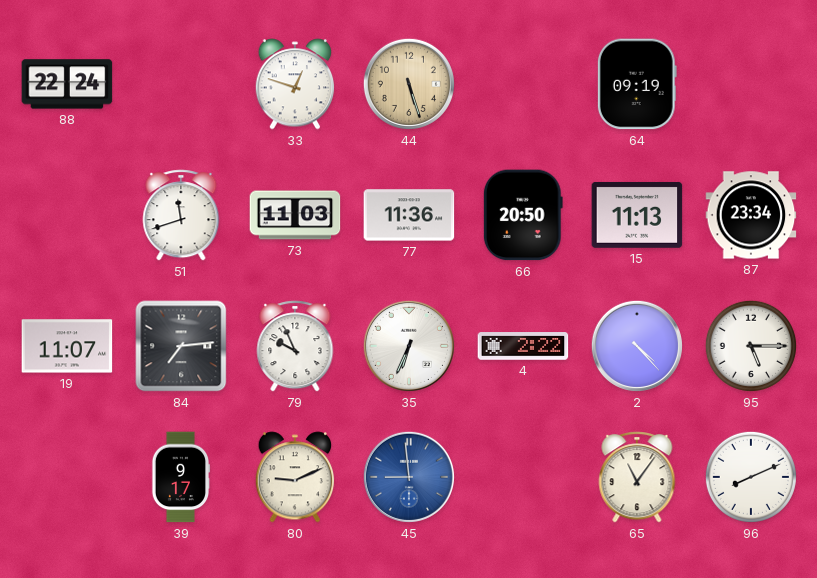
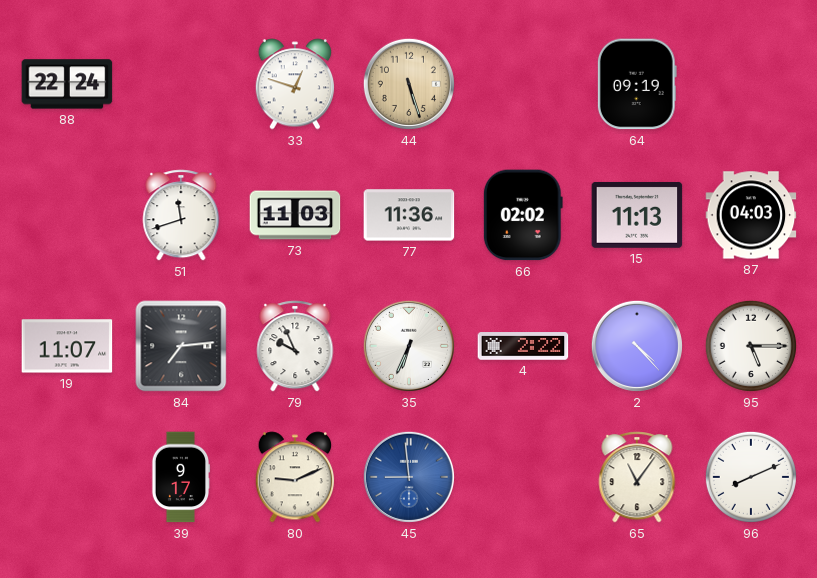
66: 20:50 -> 02:02 (523, 215)
87: 23:34 -> 04:03 (751, 215)
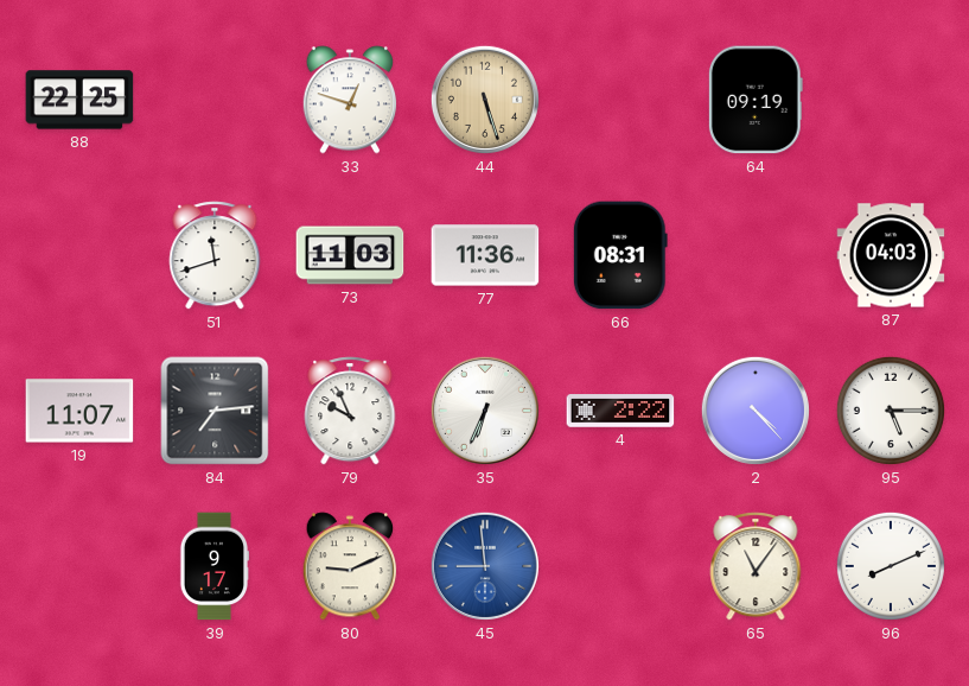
88: 22:24 -> 22:25 (79, 100)
66: 02:02 -> 08:31 (620, 255)
15: 11:13 -> none (637, 215)
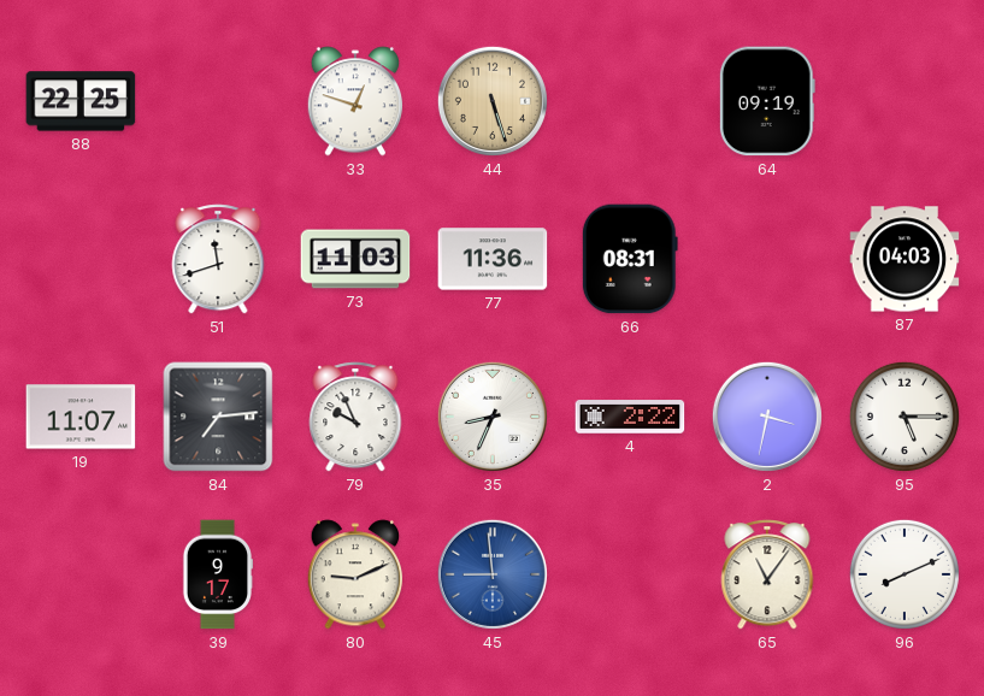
35: 6:34 -> 8:34 (493, 417)
2: 4:23 -> 3:32 (767, 417)
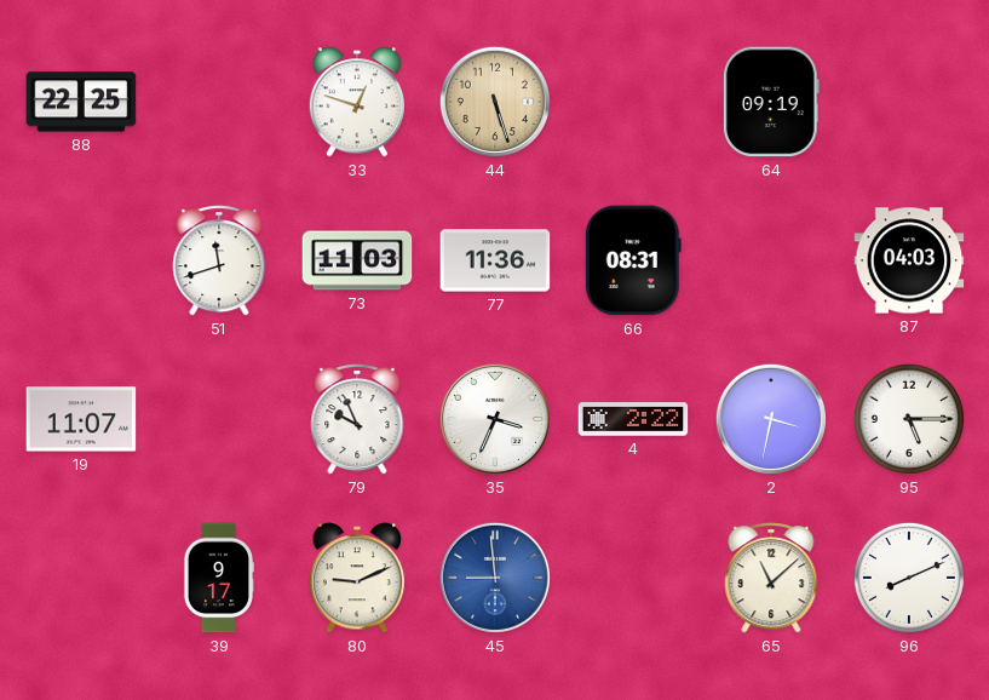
84: 7:14 -> none (218, 417)
35: 8:34 -> 3:34 (495, 419)
65: 11:06 -> 11:08 (771, 578)
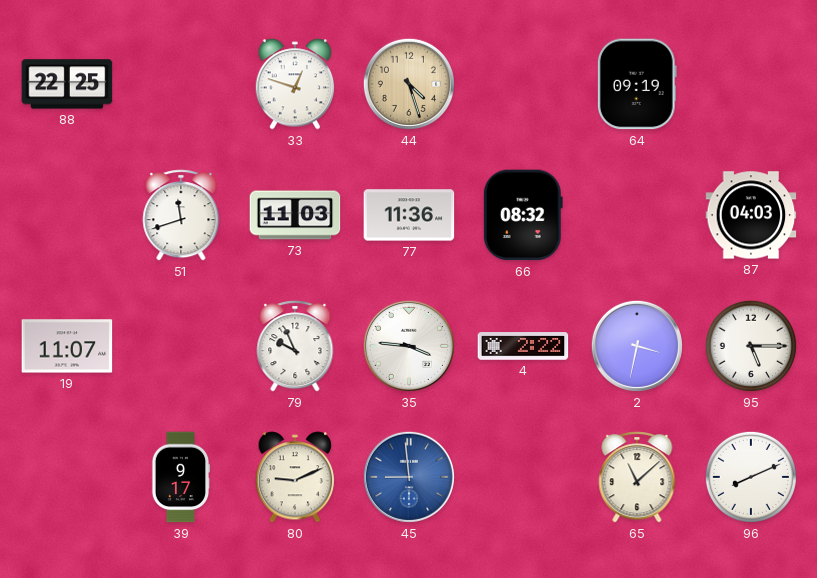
44: 5:27 -> 4:27 (409, 84)
66: 08:31 -> 08:32 (523, 215)
35: 3:34 -> 3:46 (409, 346)
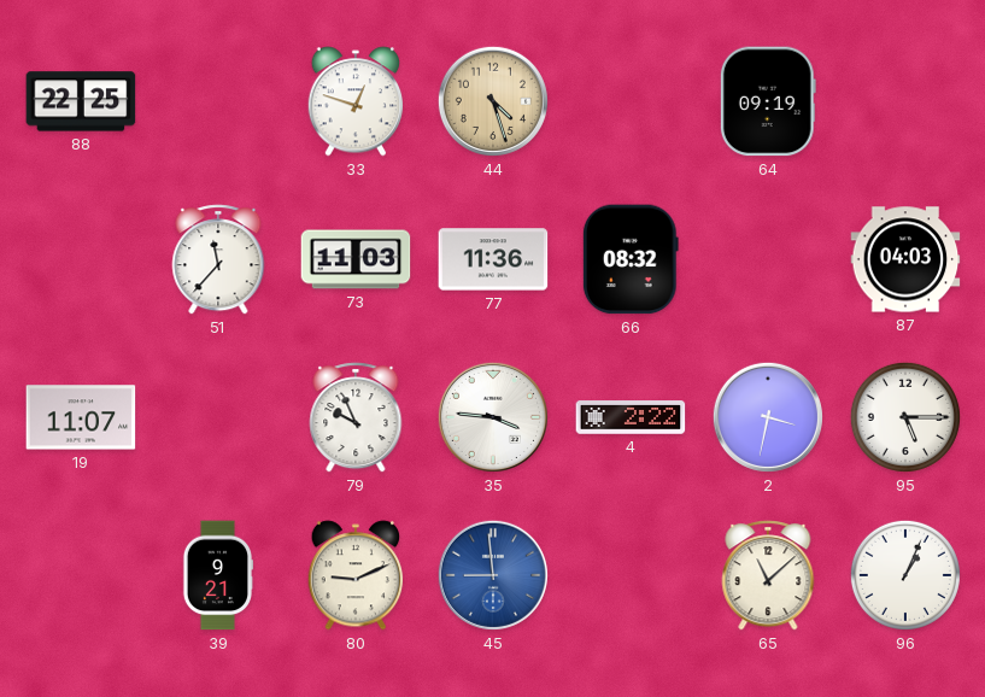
51: 11:42 -> 11:37 (218, 259)
39: 9:17 -> 9:21 (218, 575)
96: 8:11 -> 1:04 (905, 575)
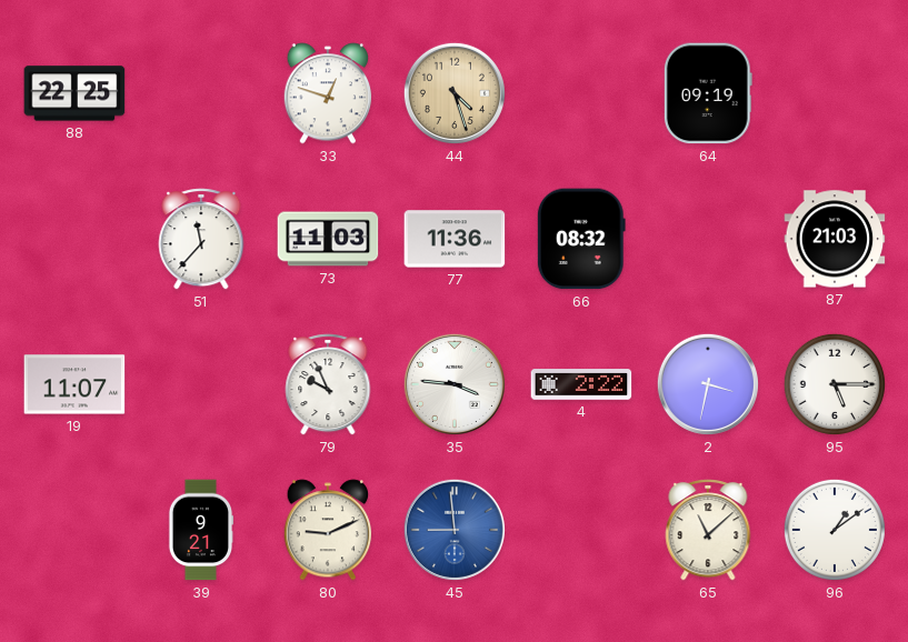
87: 04:03 -> 21:03 (835, 239)
96: 1:04 -> 1:09 (835, 530)
